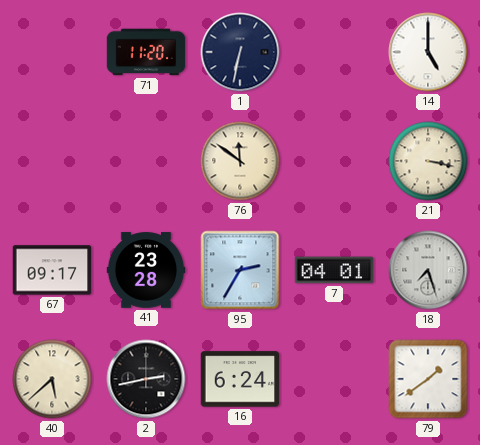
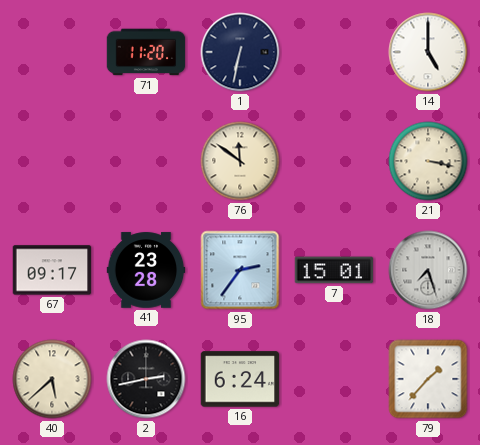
95: 2:35 -> 2:36 (240, 270)
7: 04:01 -> 15:01 (334, 270)
79: 1:39 -> 1:37 (428, 379)
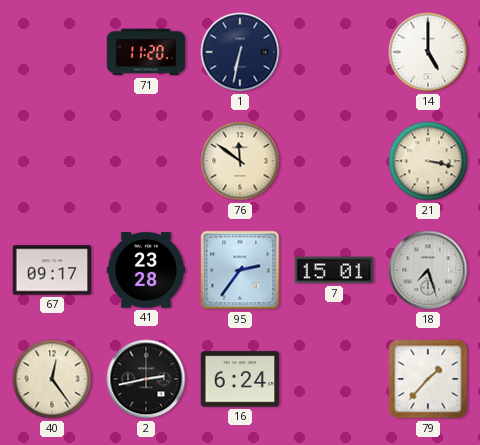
40: 5:38 -> 12:24 (52, 379)
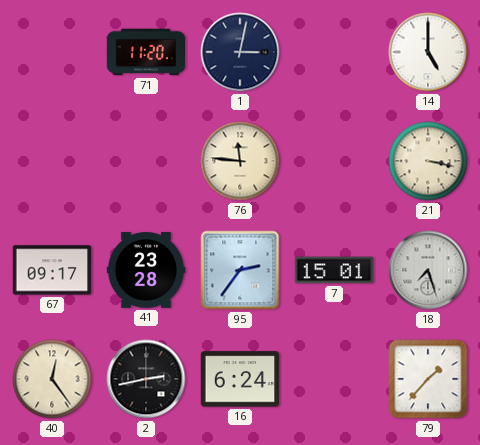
1: 6:32 -> 3:02 (240, 52)
76: 11:51 -> 11:46 (240, 161)
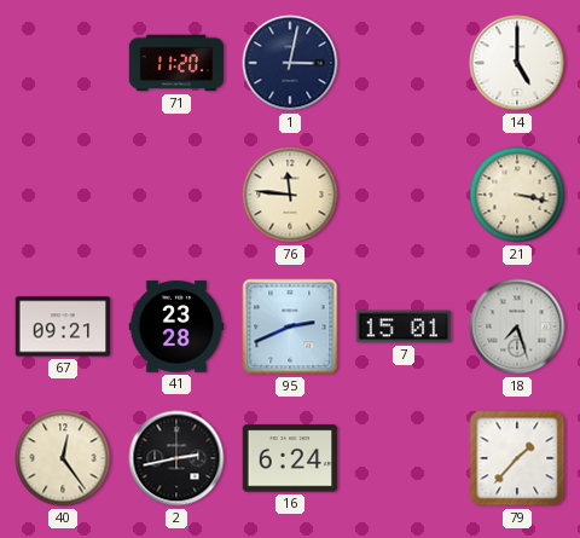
67: 09:17 -> 09:21 (63, 326)
95: 2:36 -> 2:41 (290, 326)
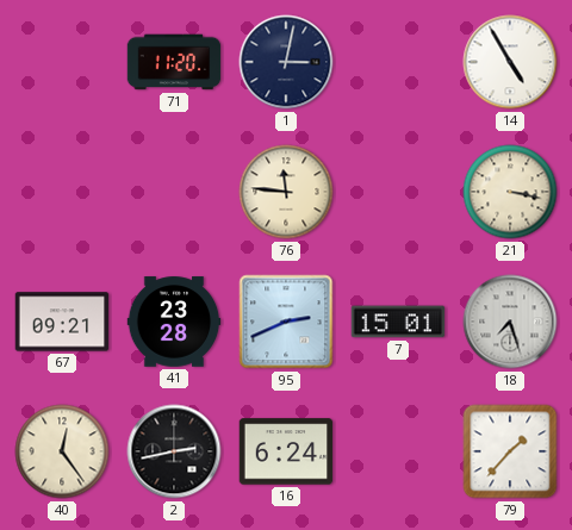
14: 5:00 -> 4:55 (510, 62)
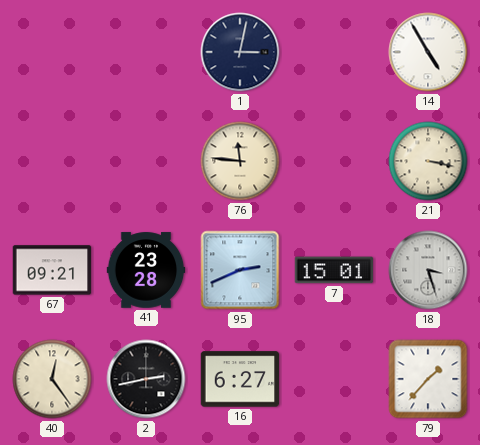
71: 11:20 -> none (174, 62)
18: 7:27 -> 3:27 (428, 270)
16: 6:24 -> 6:27 (240, 379)
